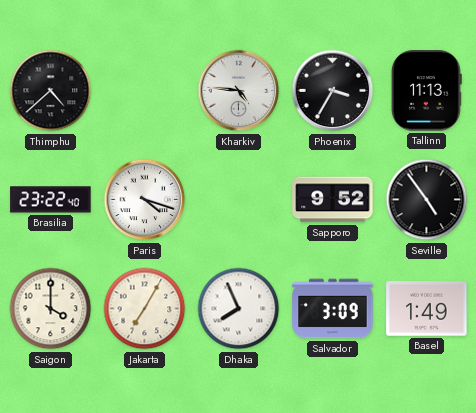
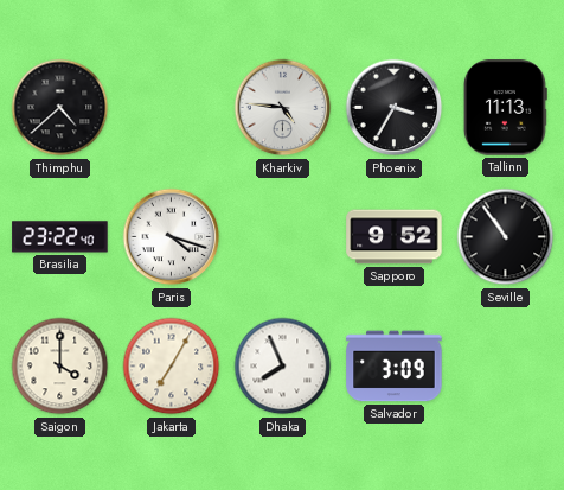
Seville: 4:54 -> 10:54 (506, 237)
Basel: 1:49 -> none (427, 309)
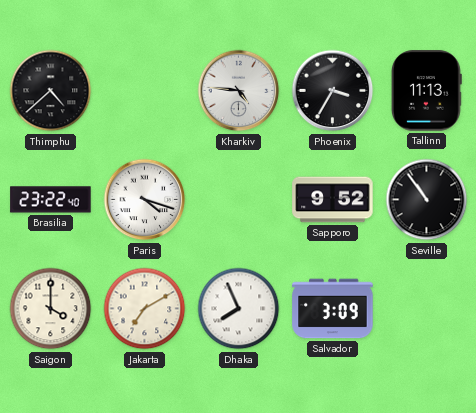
Jakarta: 7:05 -> 7:10 (145, 309)
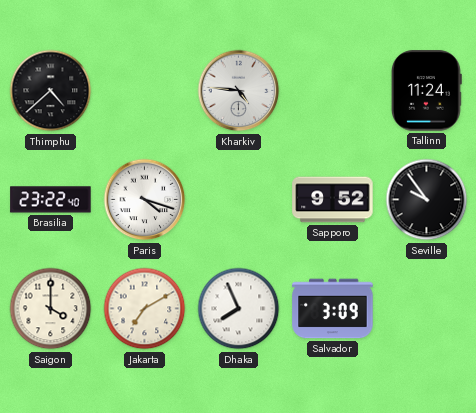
Phoenix: 3:35 -> none (333, 91)
Tallinn: 11:13 -> 11:24 (426, 91)
Seville: 10:54 -> 9:54 (427, 200)
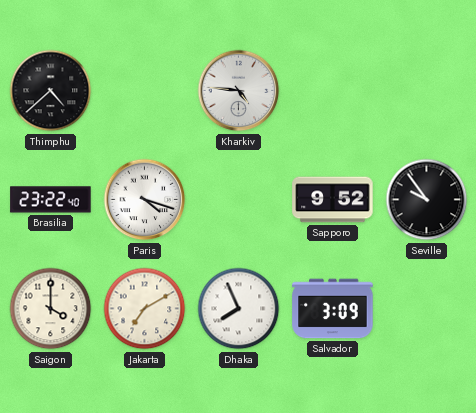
Tallinn: 11:24 -> none (426, 91)
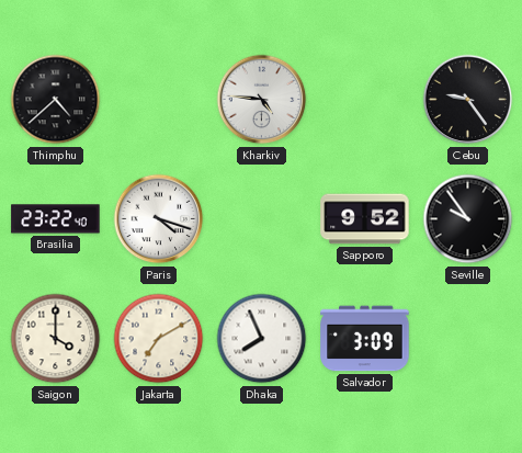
Cebu: none -> 9:24 (468, 100)
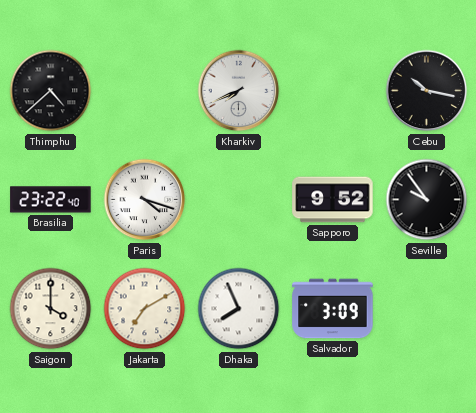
Kharkiv: 4:46 -> 7:41 (239, 91)
Cebu: 9:24 -> 10:17 (427, 91)
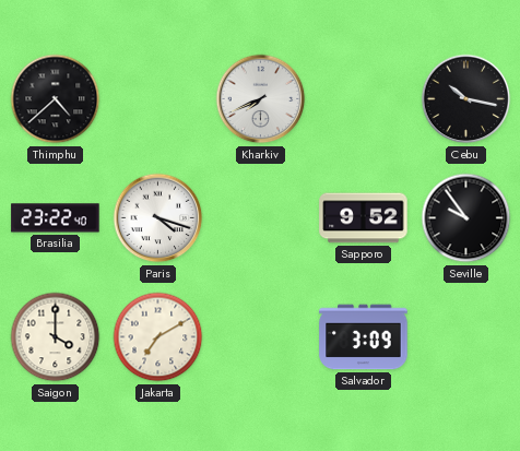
Dhaka: 7:56 -> none (239, 309)
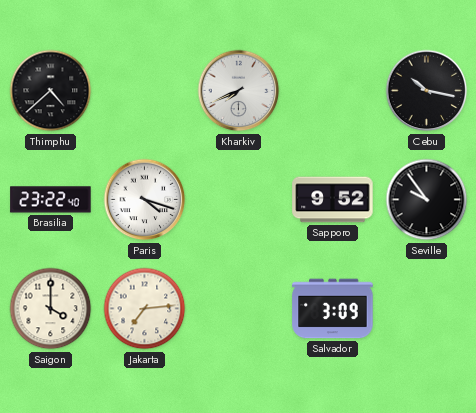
Jakarta: 7:10 -> 7:14 (145, 309)
